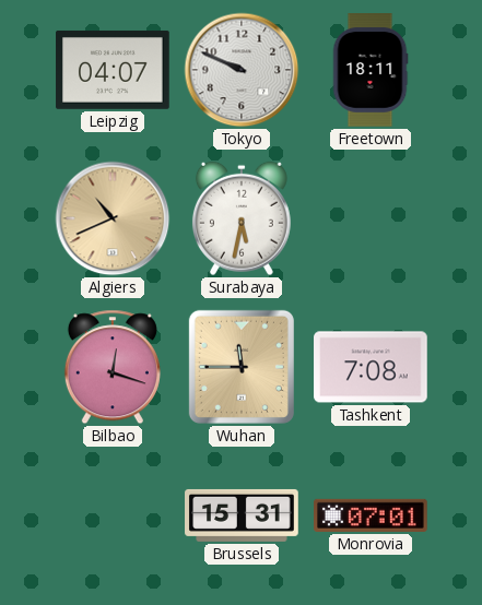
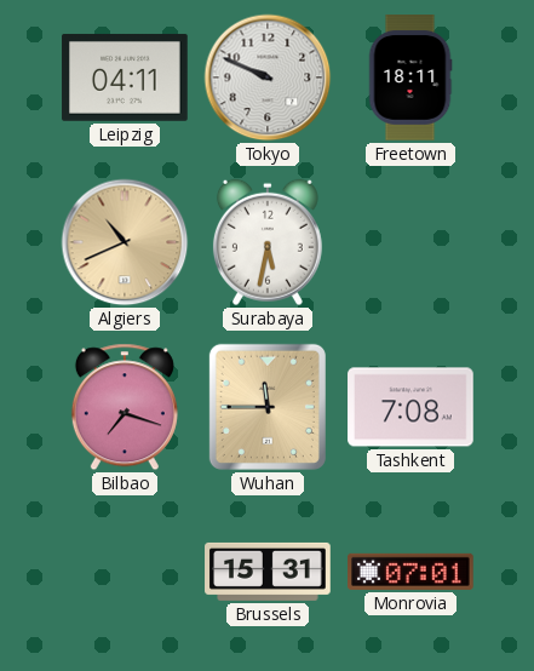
Leipzig: 04:07 -> 04:11 (125, 78)
Bilbao: 12:18 -> 7:18 (125, 407)
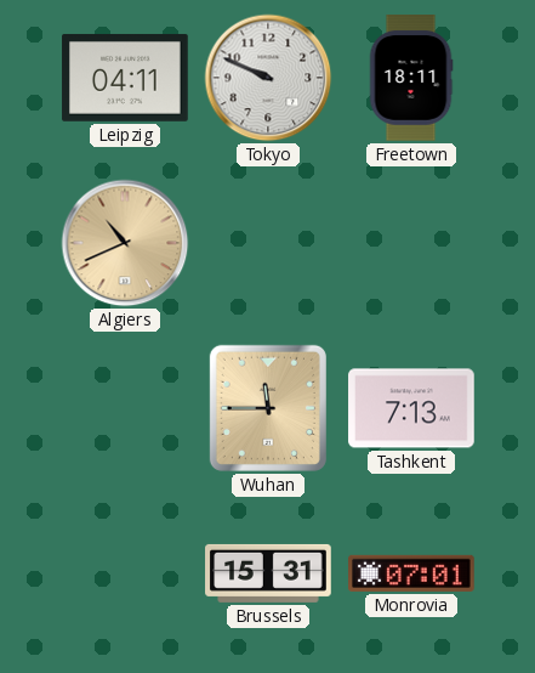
Surabaya: 5:32 -> none (268, 242)
Bilbao: 7:18 -> none (125, 407)
Tashkent: 7:08 -> 7:13 (411, 408)
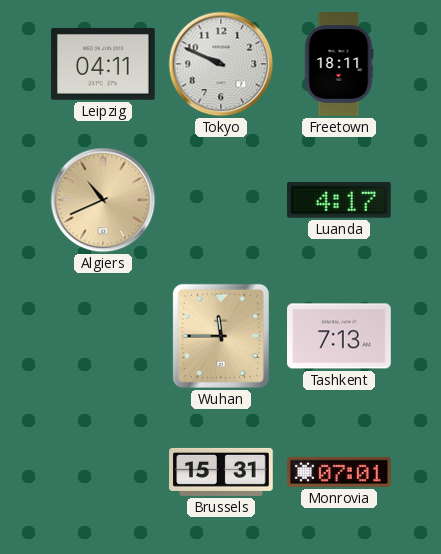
Luanda: none -> 4:17 (340, 200)
